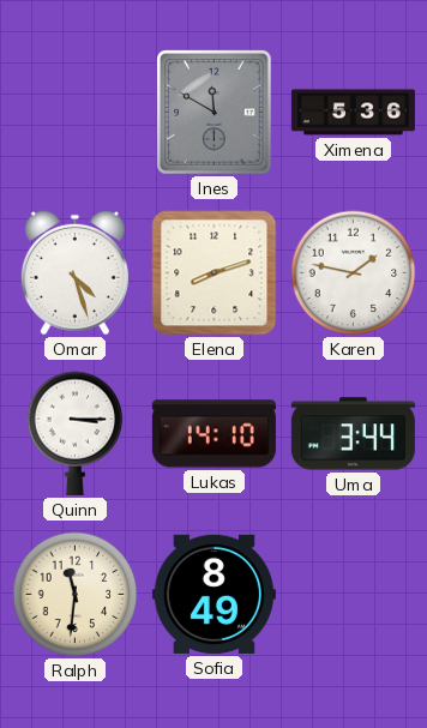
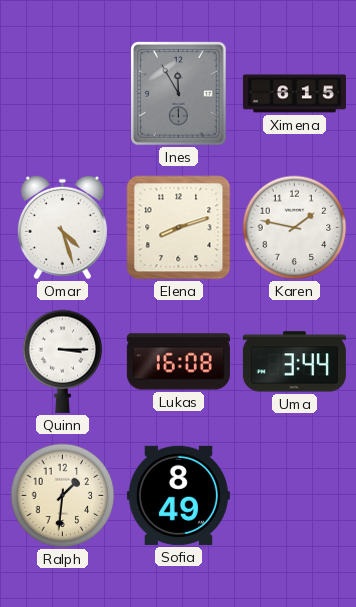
Ines: 11:50 -> 11:55 (179, 94)
Ximena: 5:36 -> 6:15 (294, 94)
Lukas: 14:10 -> 16:08 (178, 362)
Ralph: 11:31 -> 1:31 (63, 496)
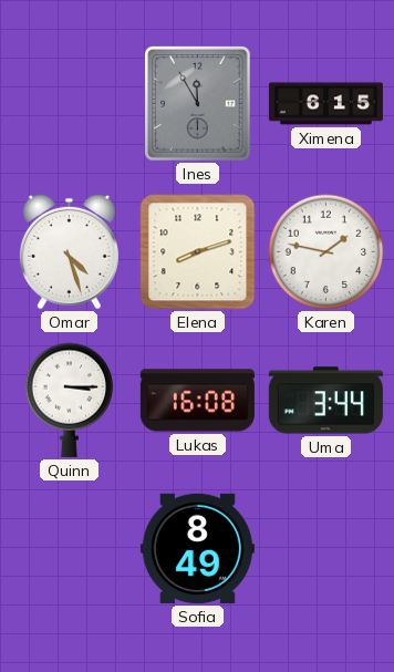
Ralph: 1:31 -> none (63, 496)
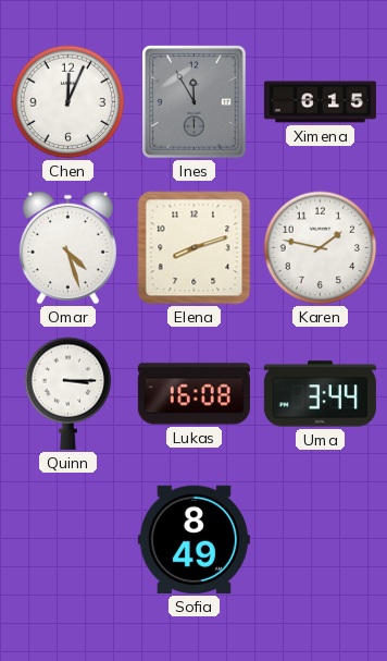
Chen: none -> 12:04 (68, 102)
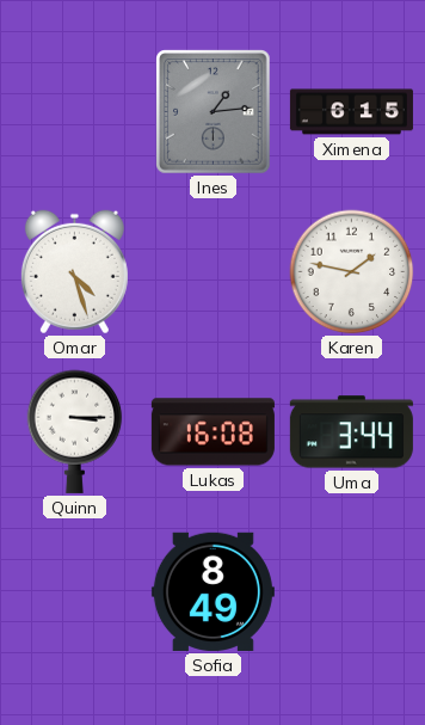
Chen: 12:04 -> none (68, 102)
Ines: 11:55 -> 1:14 (214, 112)
Elena: 8:12 -> none (195, 248)
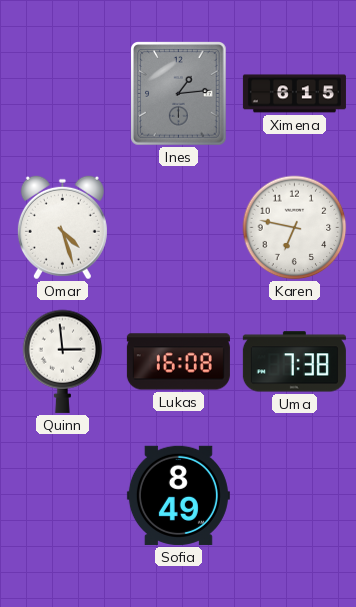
Karen: 1:47 -> 6:47 (295, 228)
Quinn: 3:15 -> 2:59 (63, 361)
Uma: 3:44 -> 7:38 (294, 362)
